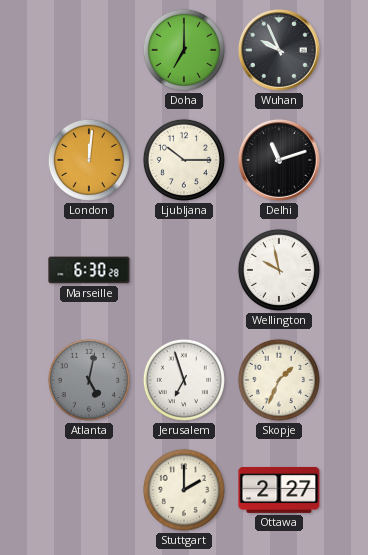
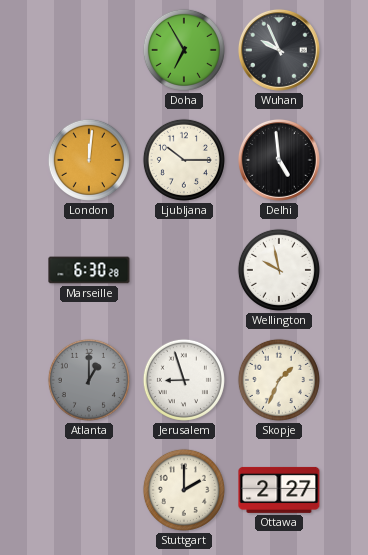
Doha: 7:00 -> 6:55 (184, 50)
Delhi: 11:12 -> 4:59 (279, 160)
Atlanta: 5:02 -> 1:00 (89, 380)
Jerusalem: 6:57 -> 8:57 (184, 380)
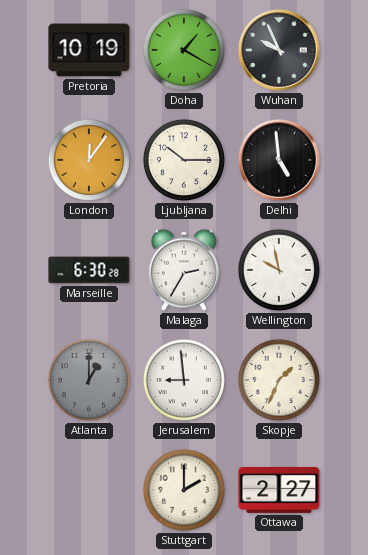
Pretoria: none -> 10:19 (89, 50)
Doha: 6:55 -> 1:20 (184, 50)
London: 12:01 -> 12:06 (89, 160)
Malaga: none -> 2:35 (184, 270)
Jerusalem: 8:57 -> 8:59 (184, 380)
